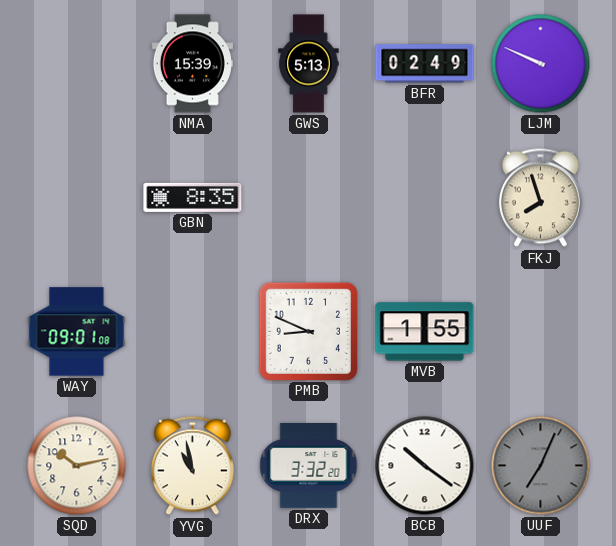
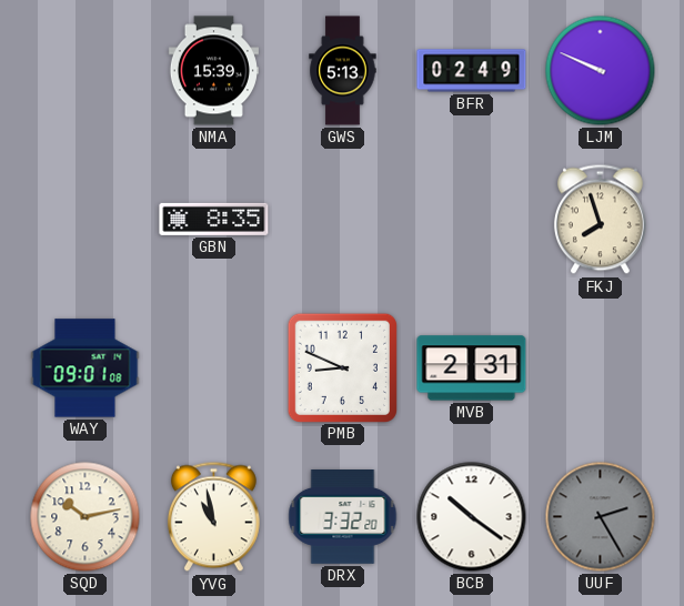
MVB: 1:55 -> 2:31 (472, 368)
UUF: 7:04 -> 2:25 (601, 517)
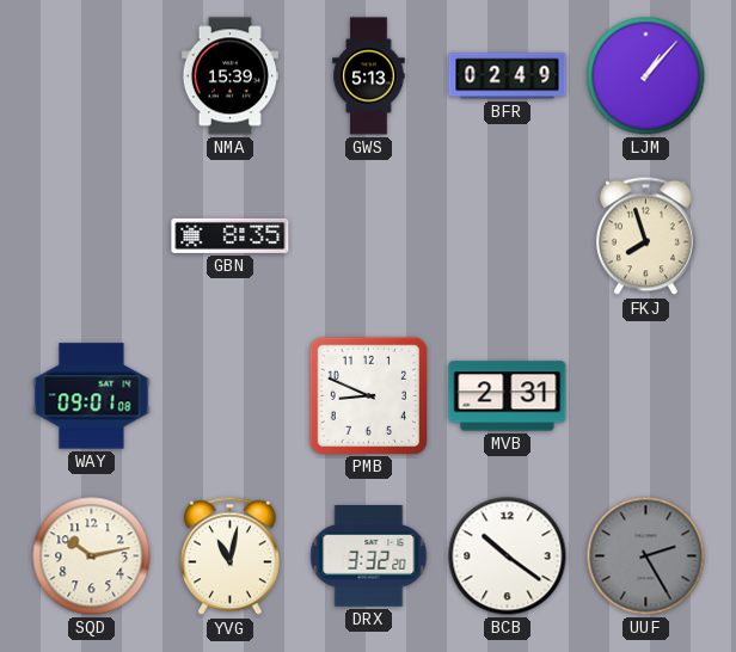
LJM: 9:49 -> 1:07 (646, 76)
YVG: 10:58 -> 11:02 (229, 556)
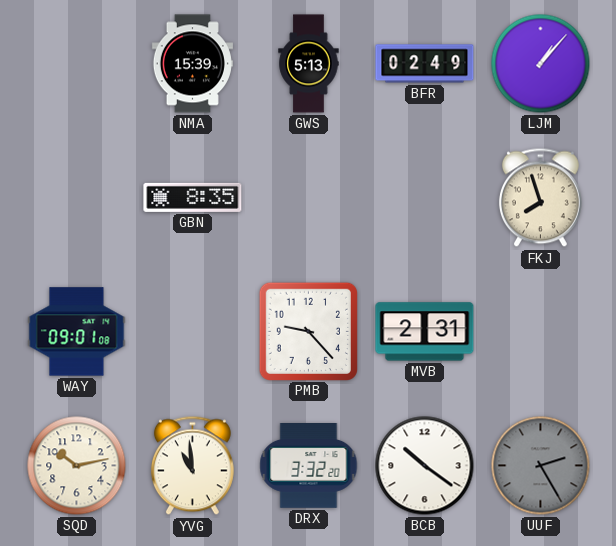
PMB: 8:49 -> 9:23 (308, 331)
YVG: 11:02 -> 10:59 (192, 466)
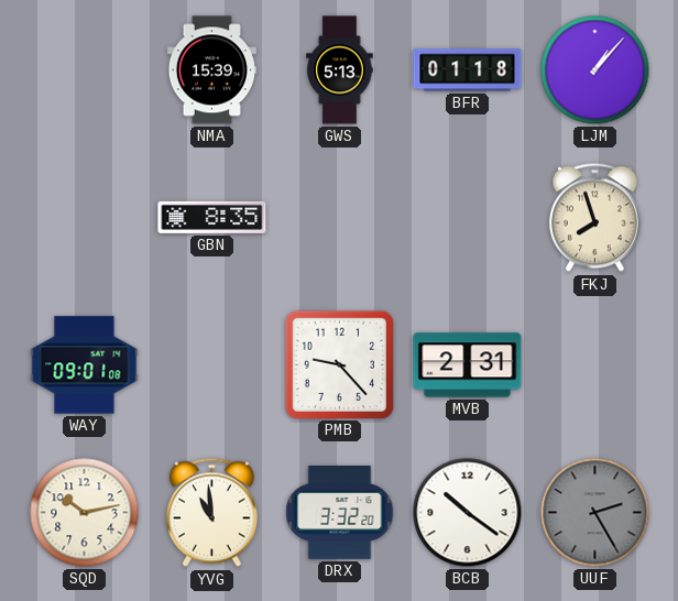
BFR: 02:49 -> 01:18 (468, 70)
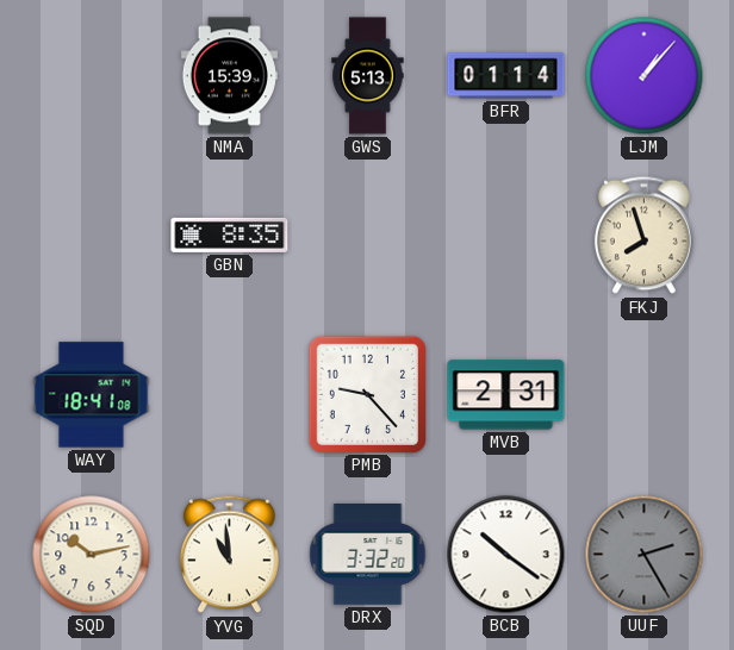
BFR: 01:18 -> 01:14 (506, 76)
WAY: 09:01 -> 18:41 (92, 395)
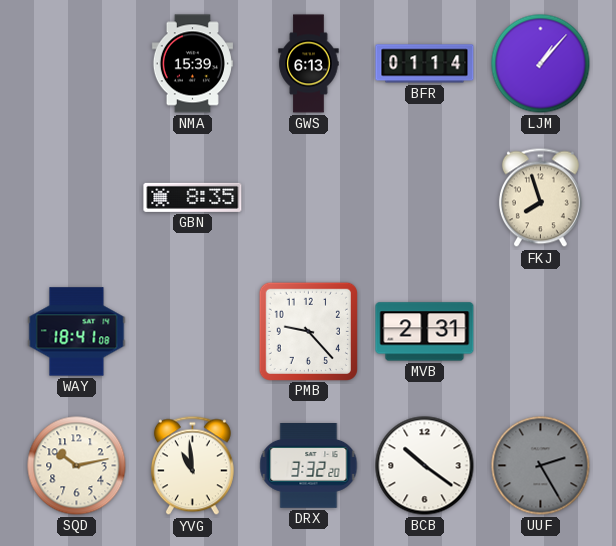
GWS: 5:13 -> 6:13 (309, 64)
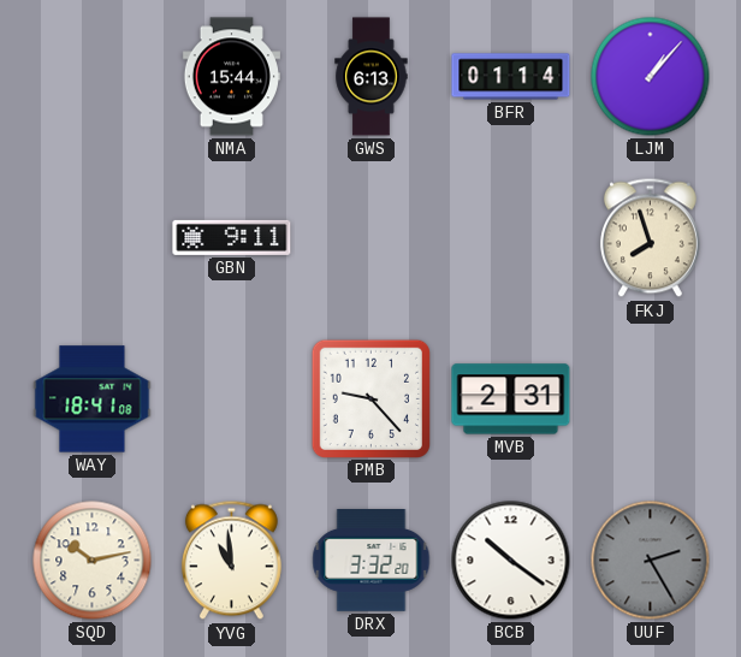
NMA: 15:39 -> 15:44 (231, 77)
GBN: 8:35 -> 9:11 (232, 237)
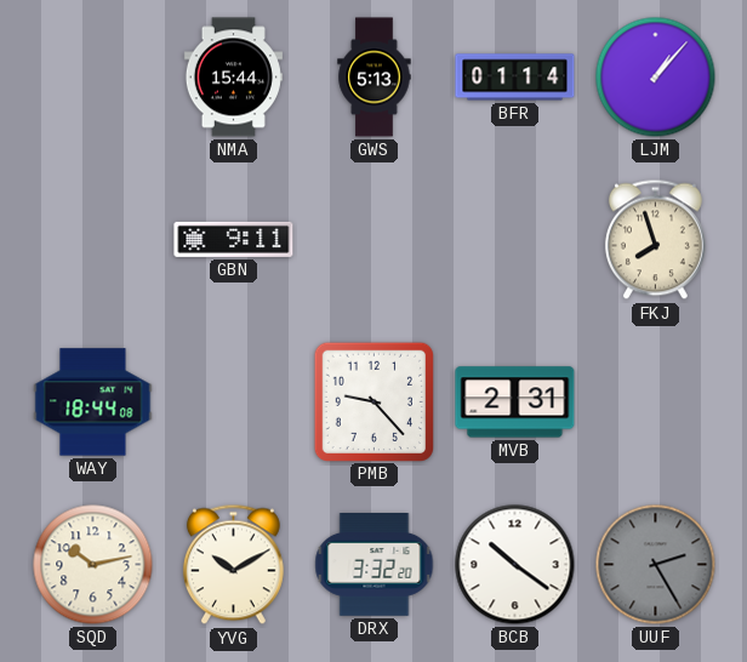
GWS: 6:13 -> 5:13 (375, 78)
WAY: 18:41 -> 18:44 (93, 403)
YVG: 10:59 -> 10:10 (233, 565)
